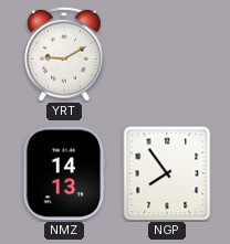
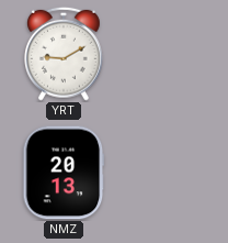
NMZ: 14:13 -> 20:13 (64, 173)
NGP: 7:54 -> none (167, 173)
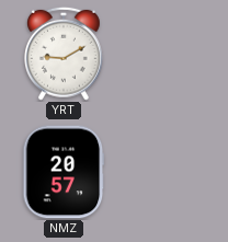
NMZ: 20:13 -> 20:57 (64, 172)
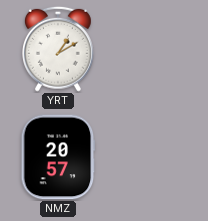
YRT: 9:10 -> 1:10 (59, 49)
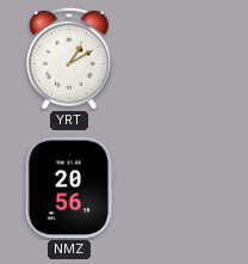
NMZ: 20:57 -> 20:56 (69, 188)
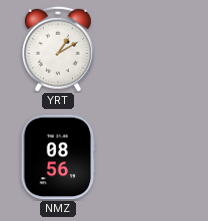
NMZ: 20:56 -> 08:56 (58, 157)
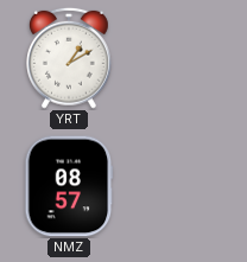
NMZ: 08:56 -> 08:57 (69, 186)
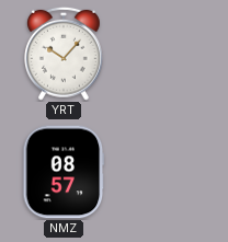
YRT: 1:10 -> 10:07 (65, 54)
